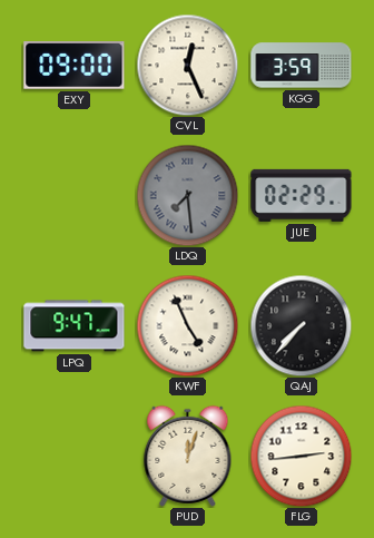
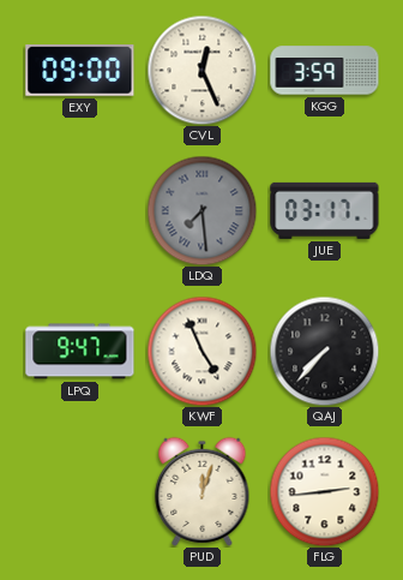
JUE: 02:29 -> 03:17 (325, 210)
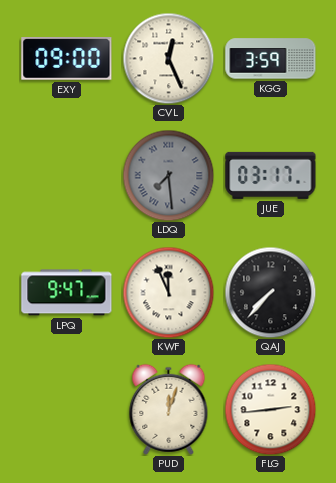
KWF: 4:56 -> 11:56 (168, 292)
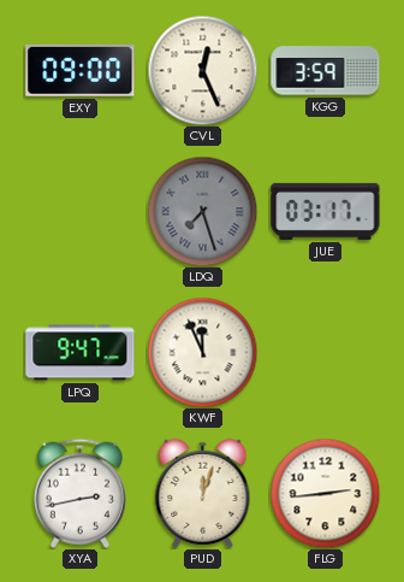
LDQ: 7:29 -> 7:27 (202, 211)
QAJ: 7:37 -> none (270, 292)
XYA: none -> 2:43 (79, 493)
